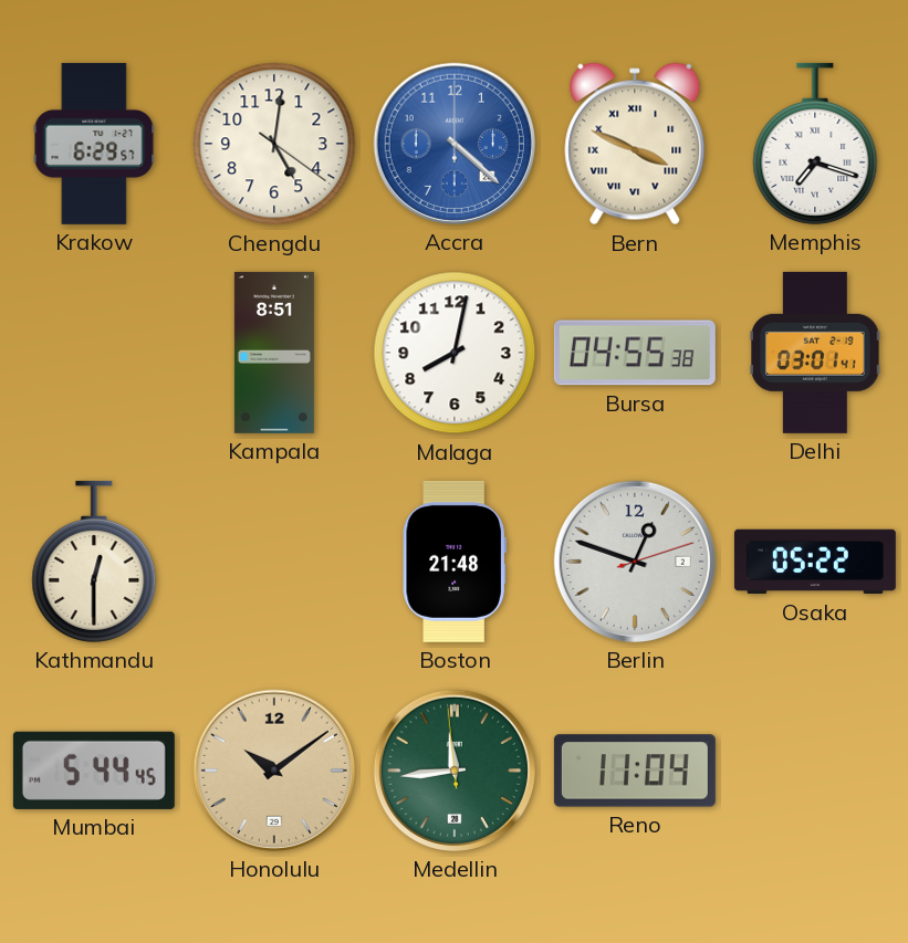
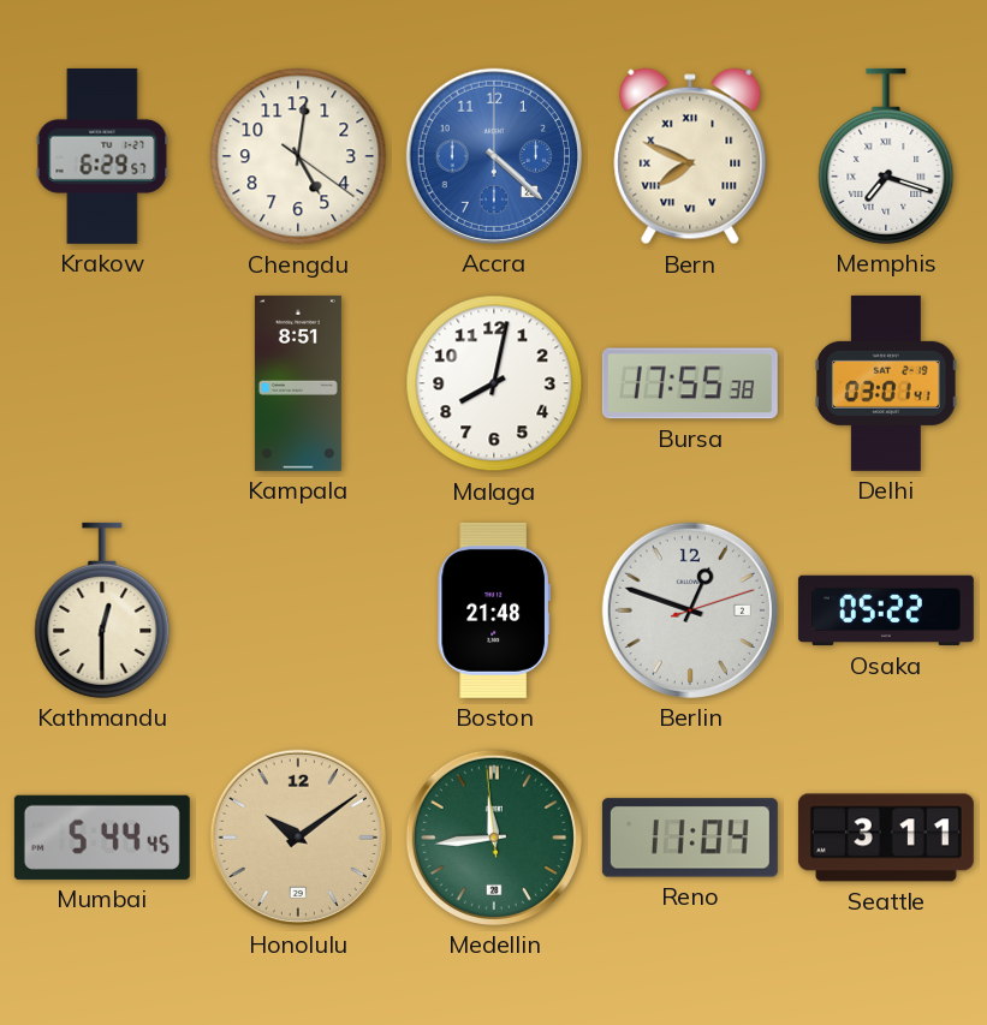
Bern: 3:49 -> 7:49 (690, 156)
Bursa: 04:55 -> 17:55 (690, 383)
Seattle: none -> 3:11 (886, 838)
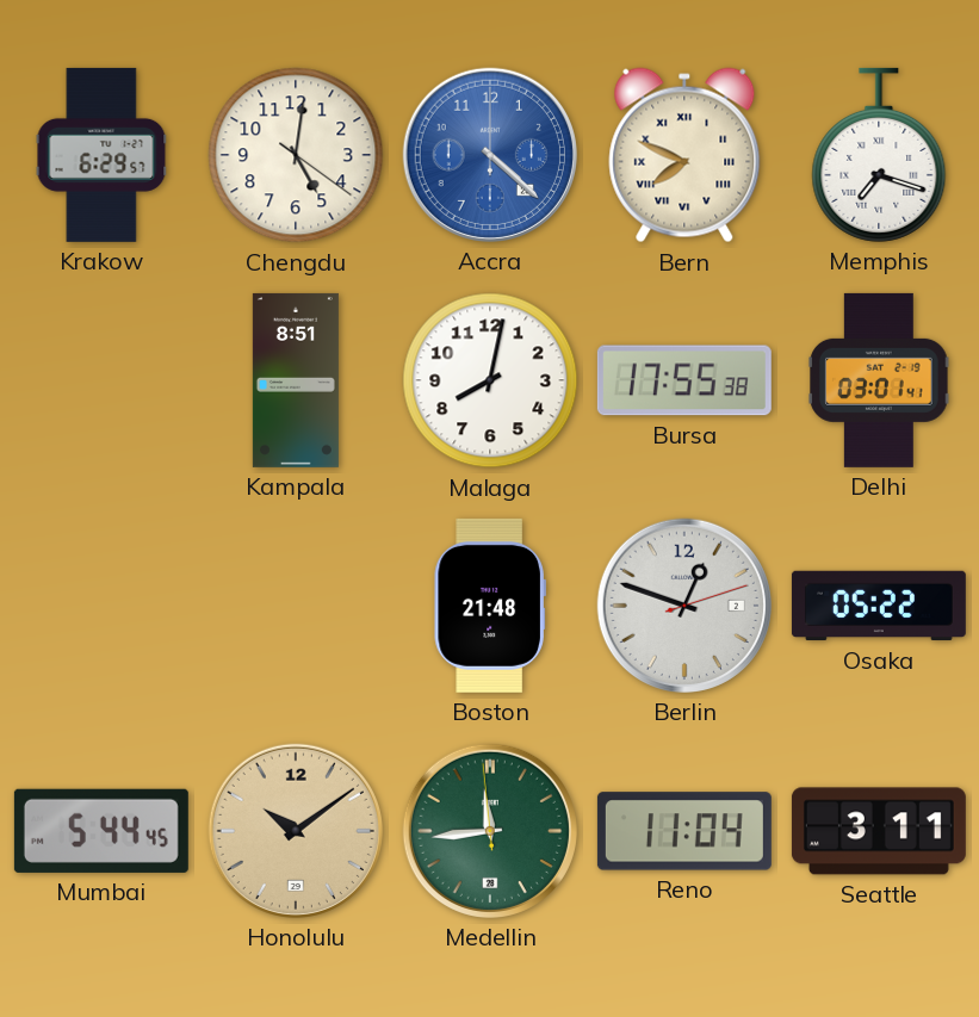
Kathmandu: 12:30 -> none (102, 610)
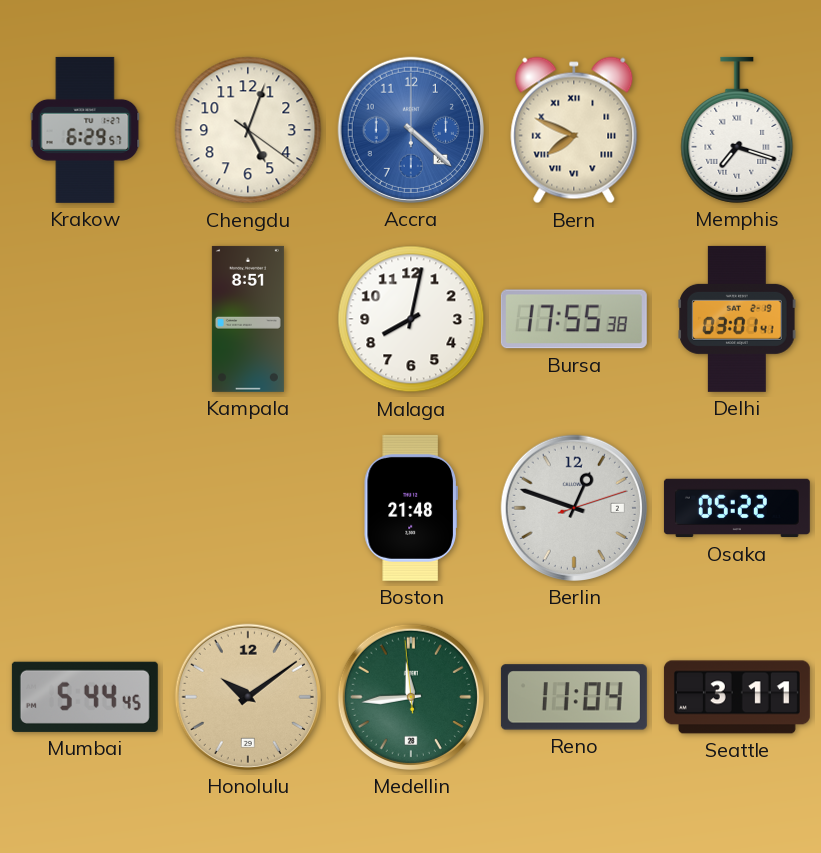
Chengdu: 5:01 -> 5:03 (248, 130)
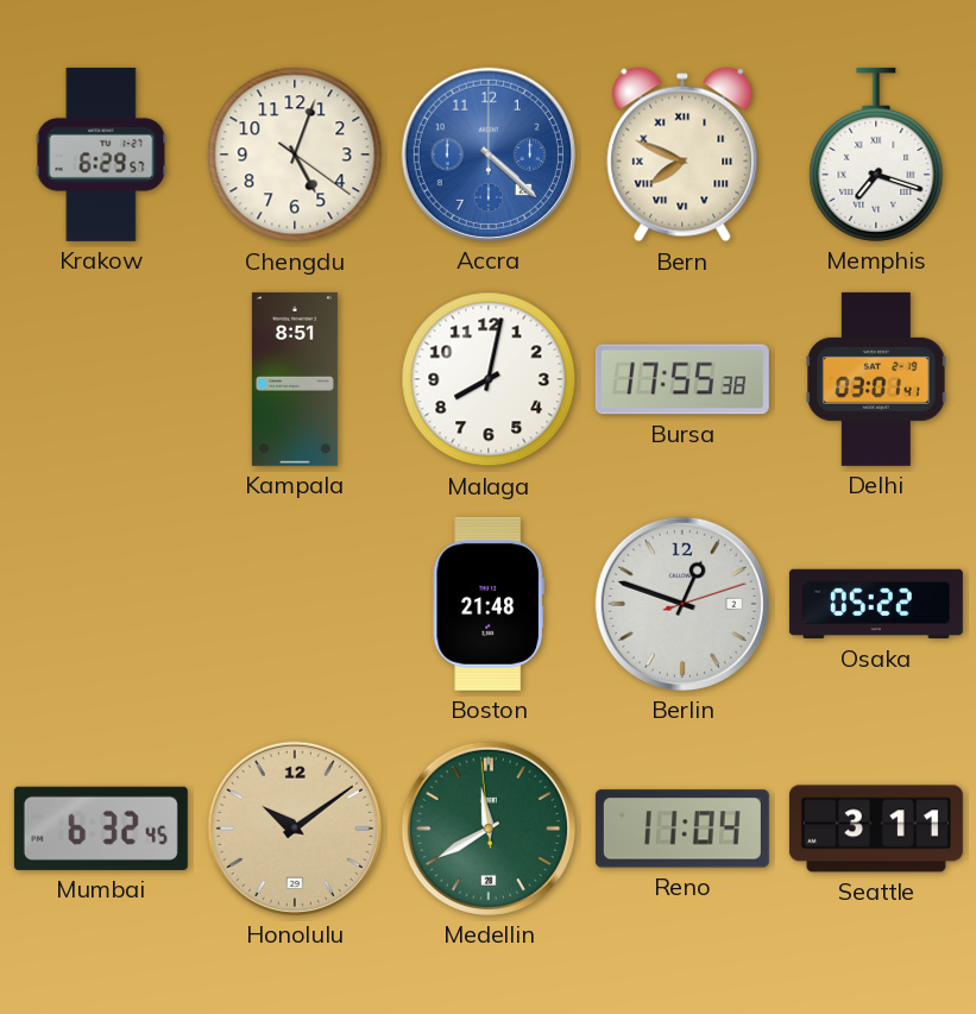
Mumbai: 5:44 -> 6:32 (101, 829)
Medellin: 11:43 -> 11:39 (489, 829)
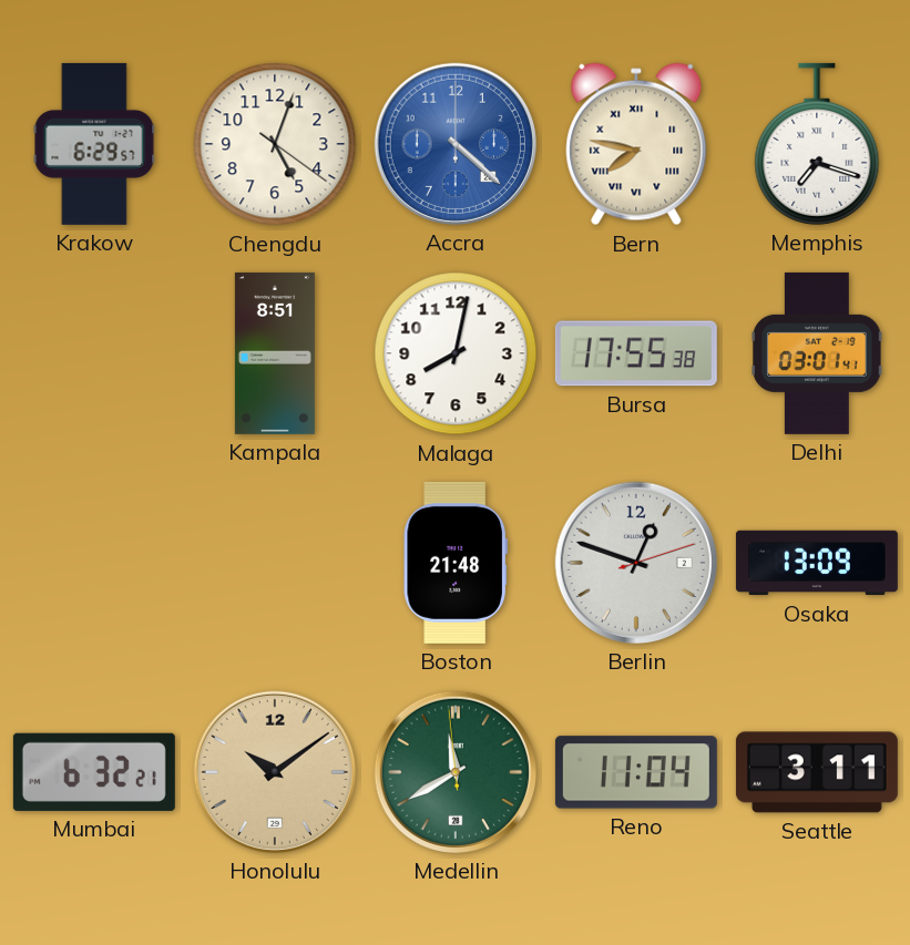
Bern: 7:49 -> 7:47 (636, 144)
Osaka: 05:22 -> 13:09 (817, 563)
Mumbai: 6:32:45 -> 6:32:21 (94, 772)
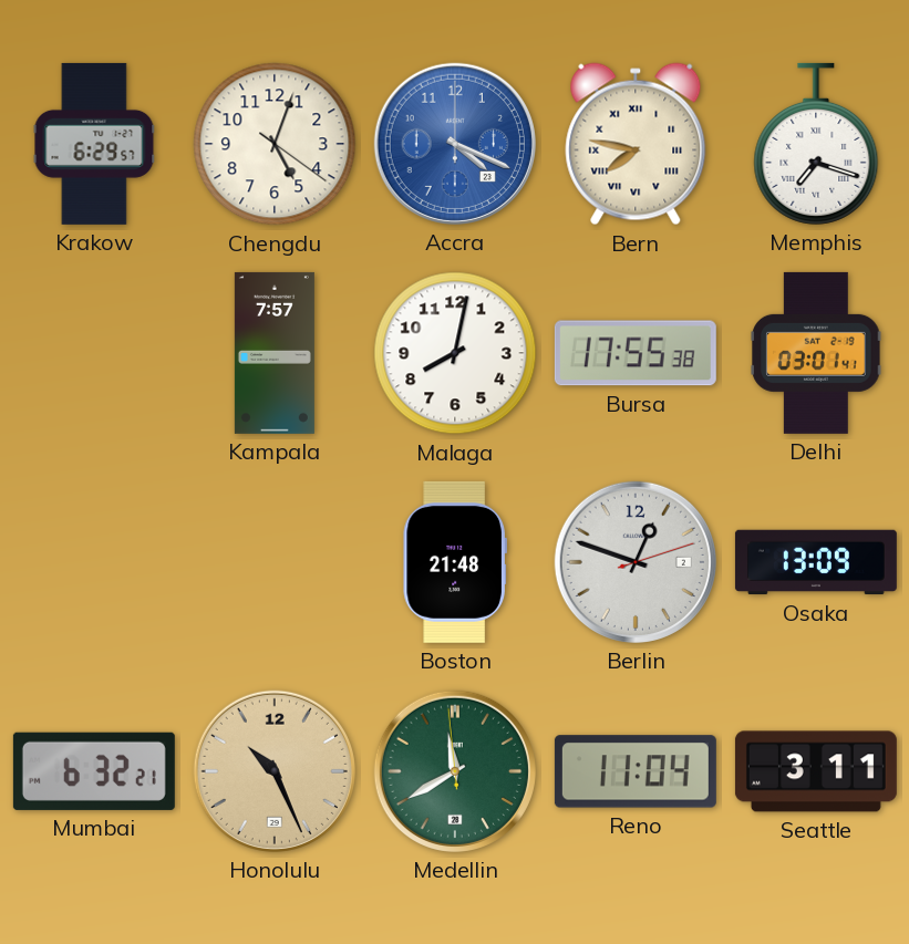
Accra: 4:22 -> 4:19 (455, 144)
Kampala: 8:51 -> 7:57 (275, 353)
Honolulu: 10:09 -> 10:26 (275, 771)
